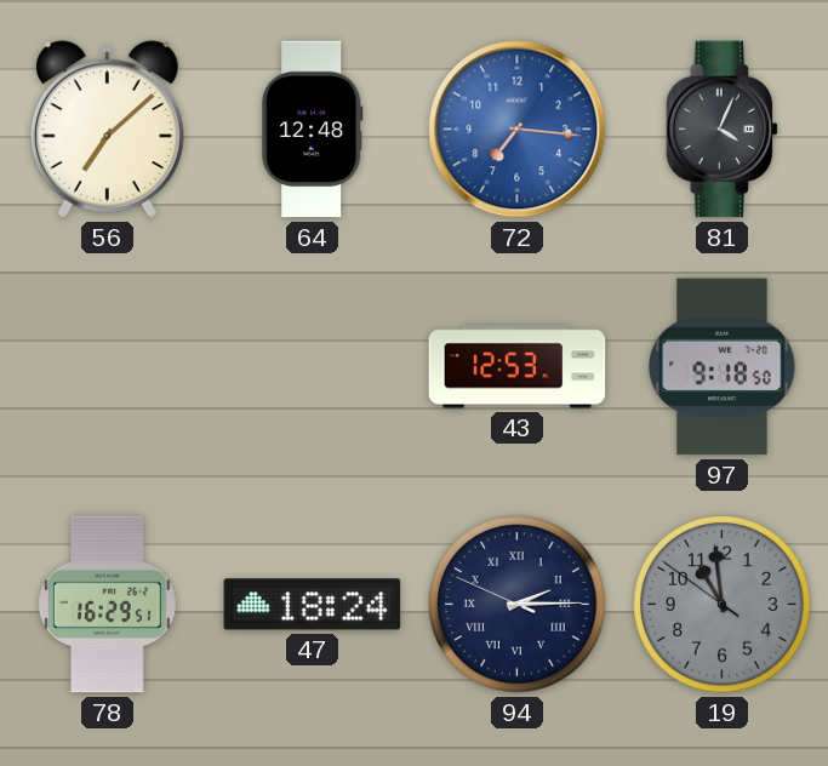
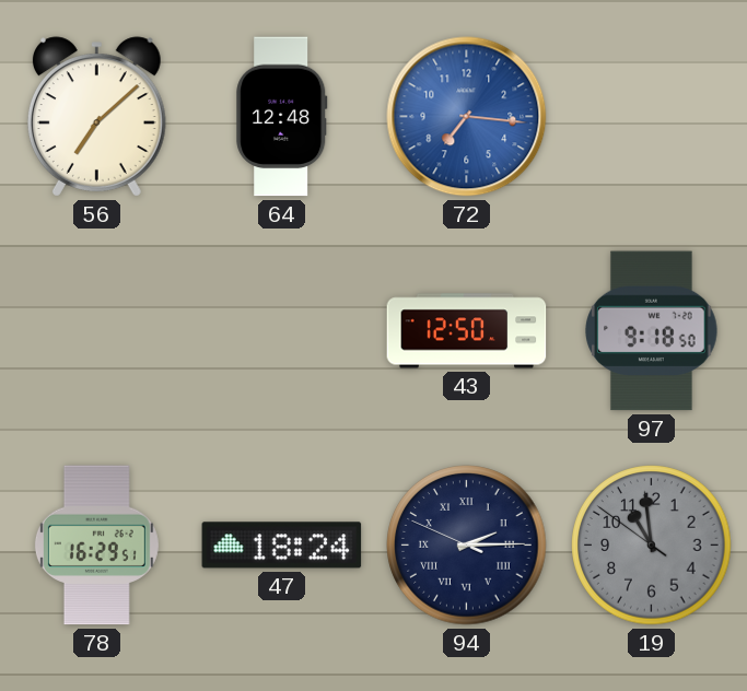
81: 4:04 -> none (723, 130)
43: 12:53 -> 12:50 (467, 331)
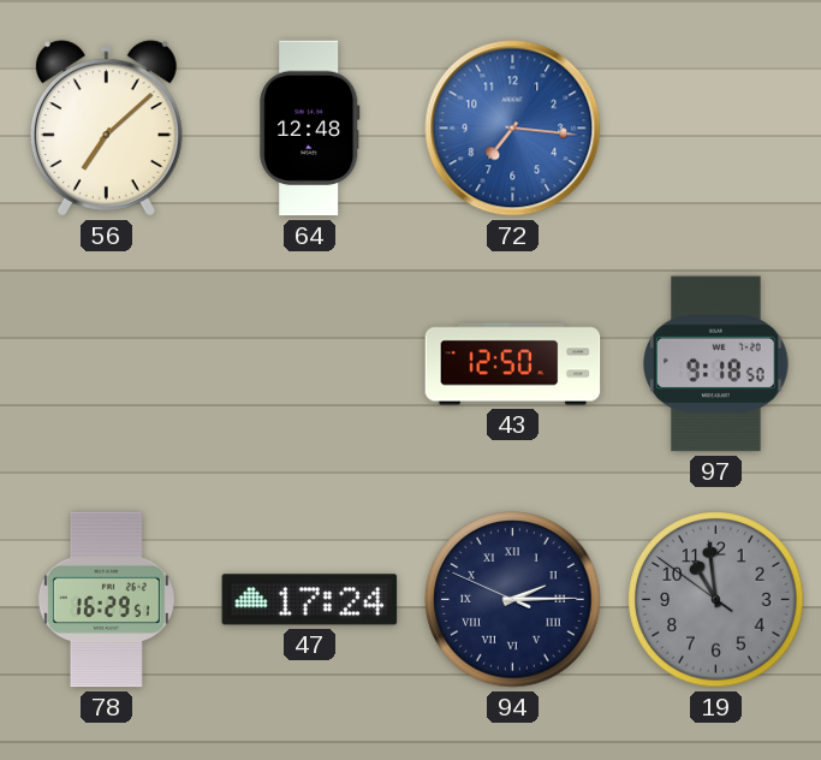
47: 18:24 -> 17:24 (310, 600)
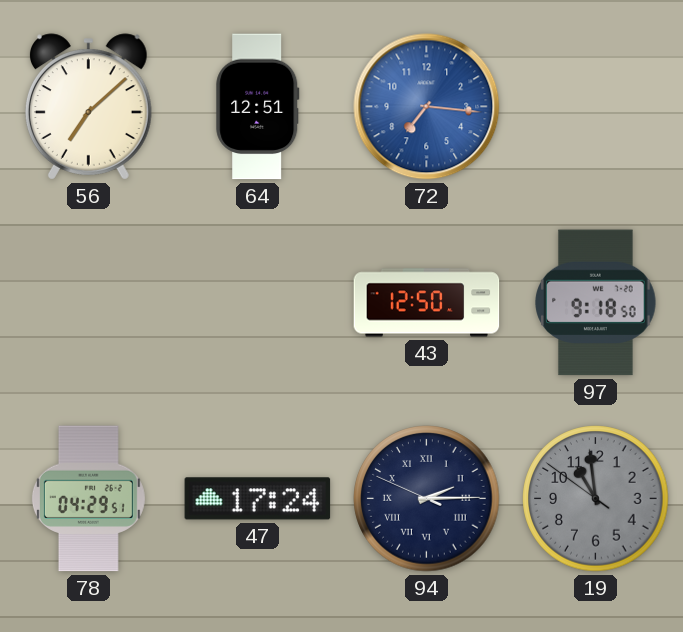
64: 12:48 -> 12:51 (258, 107)
78: 16:29 -> 04:29 (88, 499)
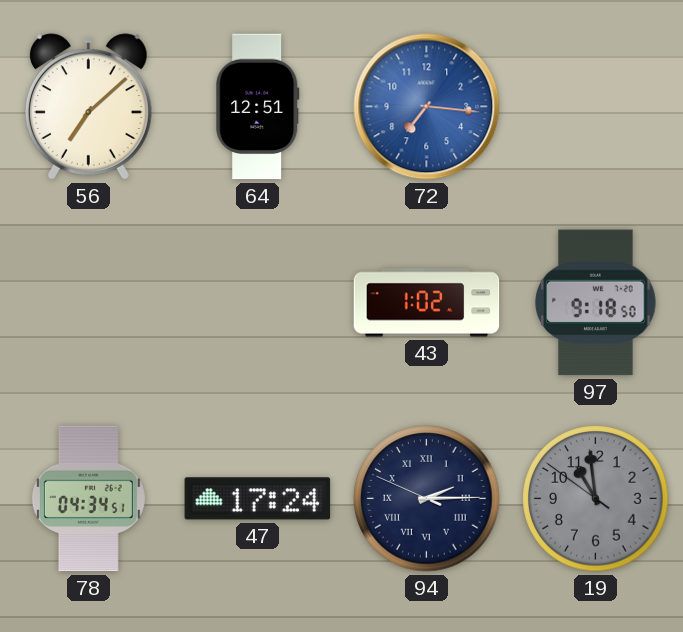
43: 12:50 -> 1:02 (427, 303)
78: 04:29 -> 04:34 (88, 499)
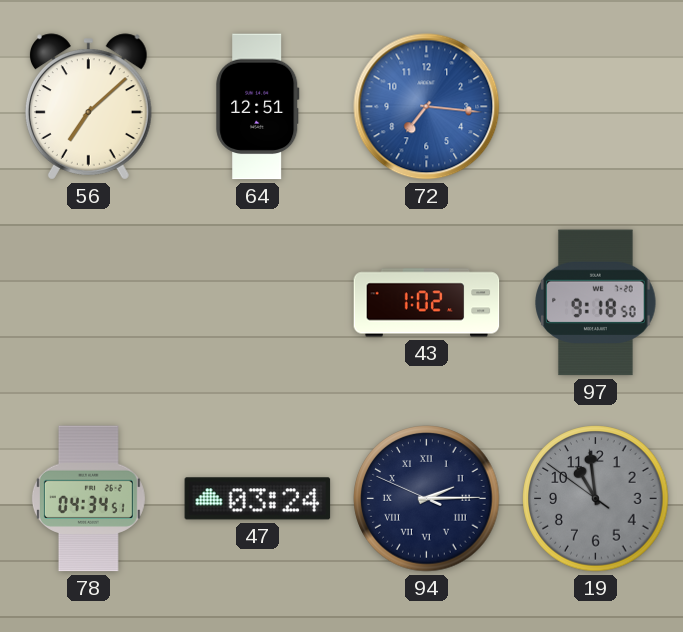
47: 17:24 -> 03:24 (258, 499)
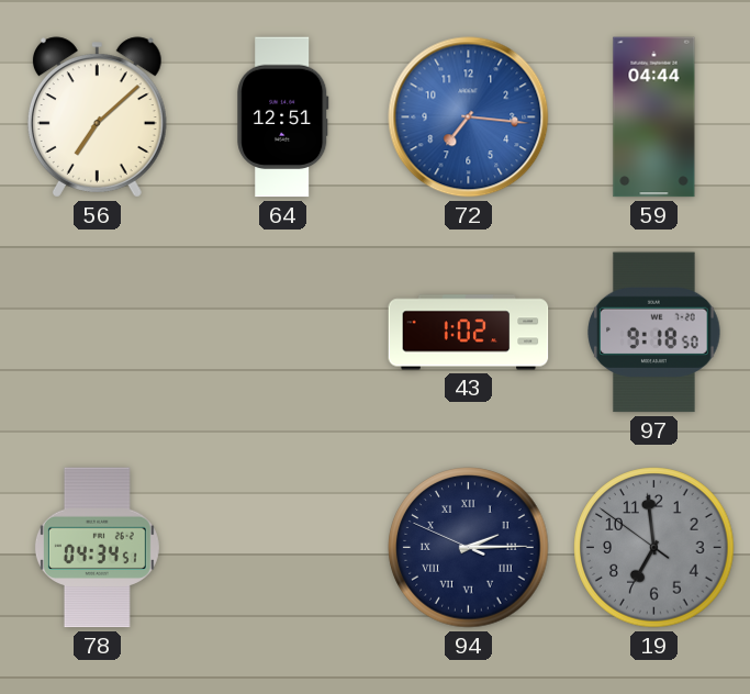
59: none -> 04:44 (654, 117)
47: 03:24 -> none (258, 499)
19: 10:58 -> 6:58 (654, 548)
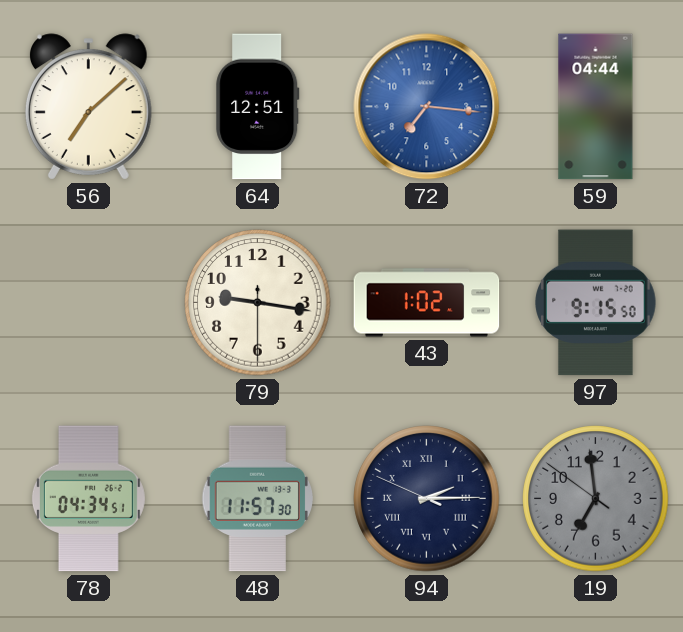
79: none -> 9:16 (258, 303)
97: 9:18 -> 9:15 (596, 303)
48: none -> 11:57 (257, 499)
